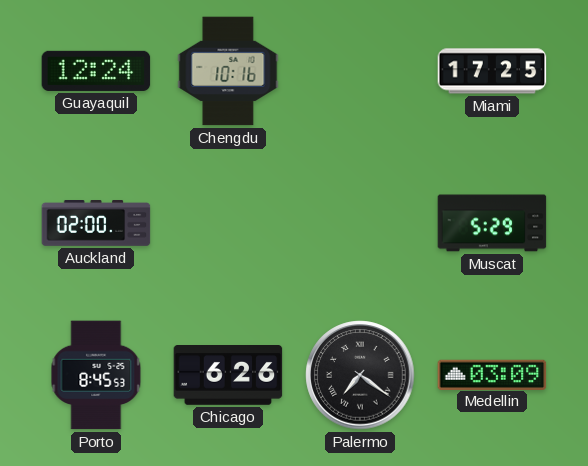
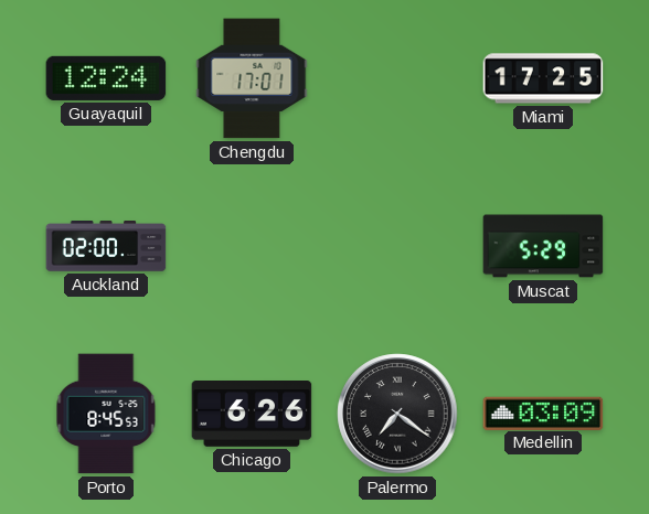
Chengdu: 10:16 -> 17:01 (252, 78)
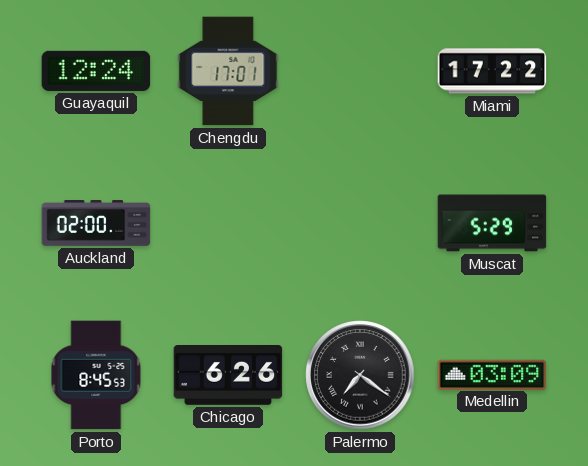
Miami: 17:25 -> 17:22 (492, 71)
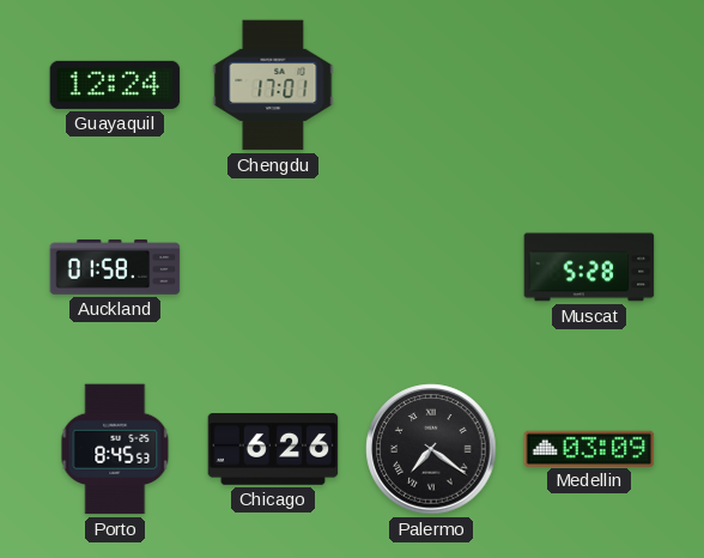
Miami: 17:22 -> none (492, 71)
Auckland: 02:00 -> 01:58 (115, 268)
Muscat: 5:29 -> 5:28 (589, 267)
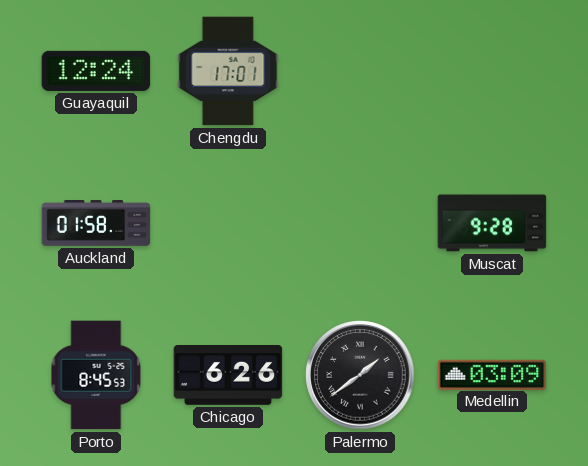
Muscat: 5:28 -> 9:28 (492, 223)
Palermo: 7:21 -> 1:39 (360, 375)
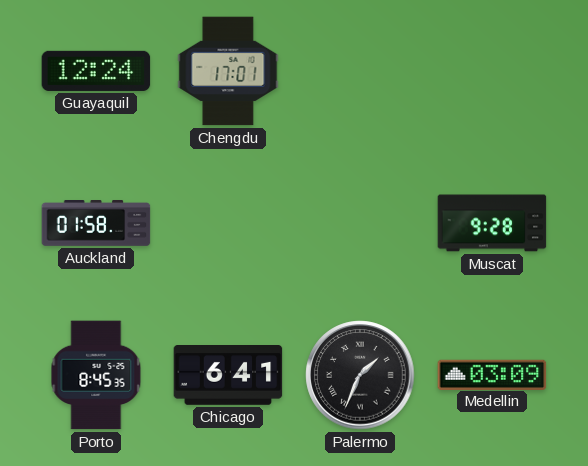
Porto: 8:45:53 -> 8:45:35 (96, 375)
Chicago: 6:26 -> 6:41 (228, 376)
Palermo: 1:39 -> 1:34 (360, 375)
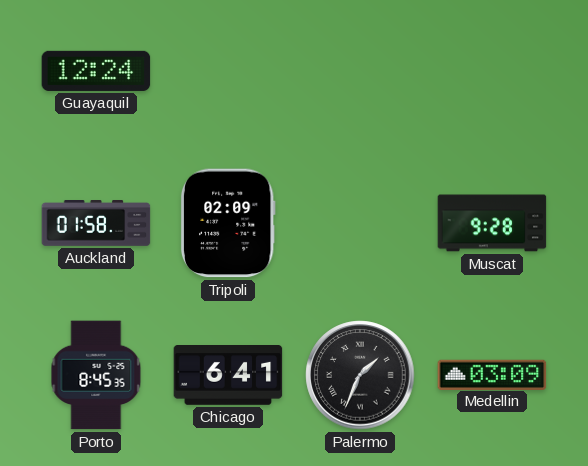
Chengdu: 17:01 -> none (228, 71)
Tripoli: none -> 02:09 (228, 223)
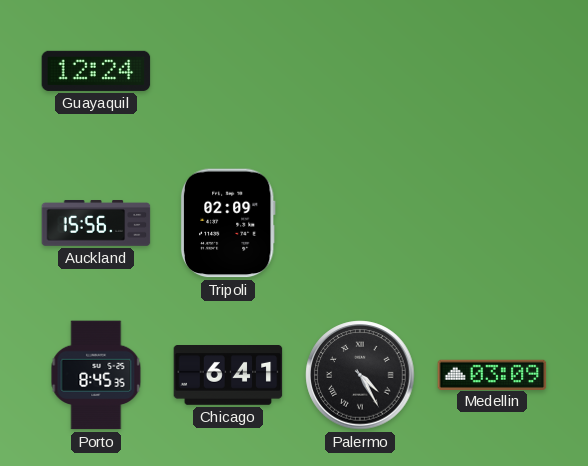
Auckland: 01:58 -> 15:56 (96, 224)
Muscat: 9:28 -> none (492, 223)
Palermo: 1:34 -> 4:25 (360, 375)
